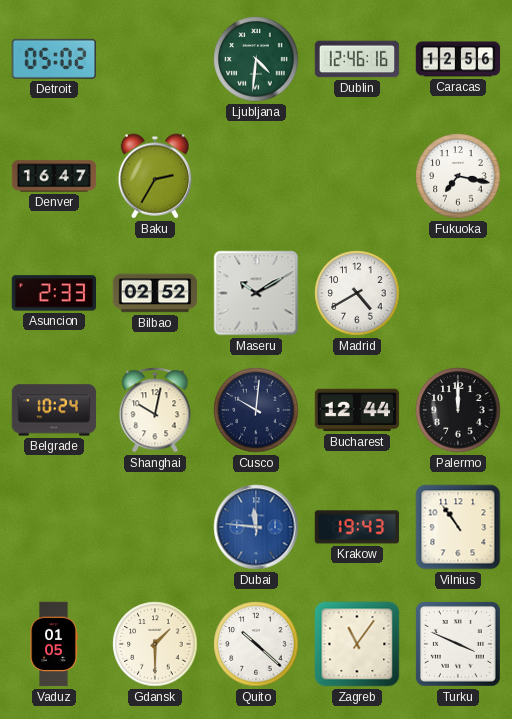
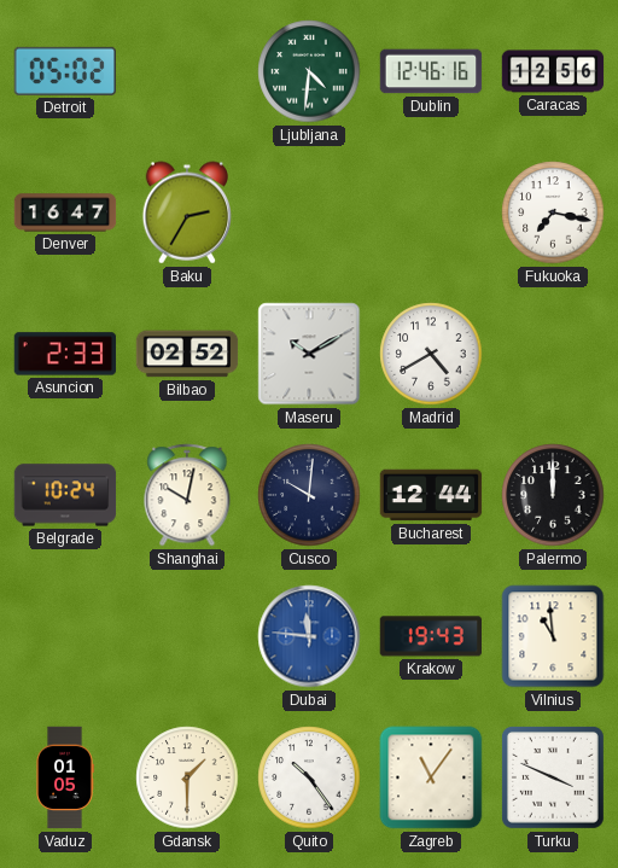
Vilnius: 10:54 -> 10:59 (553, 636)
Quito: 10:22 -> 10:24 (309, 777)
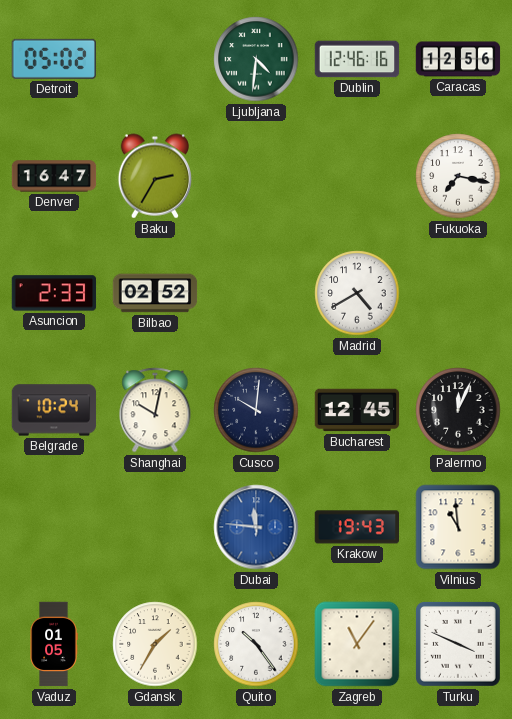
Maseru: 10:10 -> none (309, 354)
Bucharest: 12:44 -> 12:45 (357, 410)
Palermo: 12:00 -> 12:04 (458, 410)
Gdansk: 1:30 -> 1:35 (155, 644)
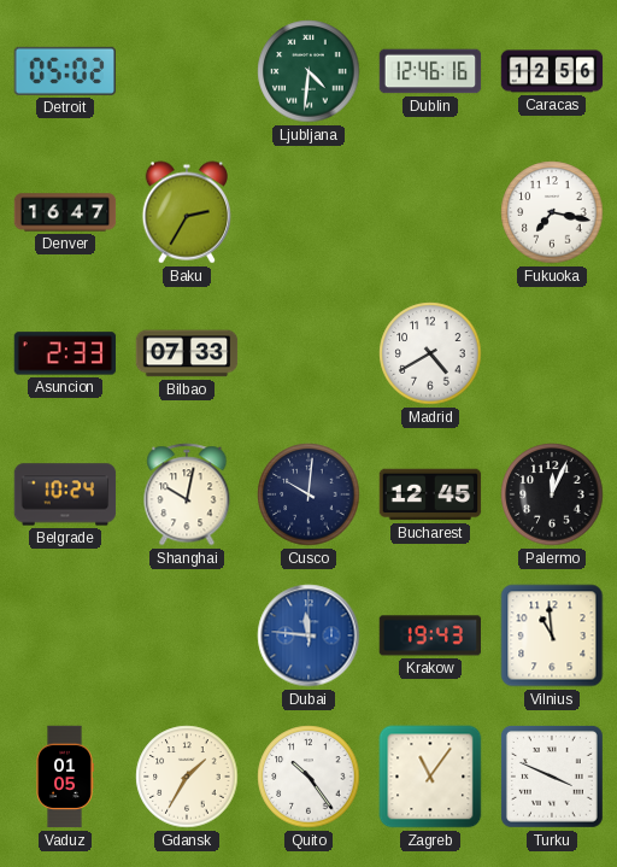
Bilbao: 02:52 -> 07:33 (187, 353)
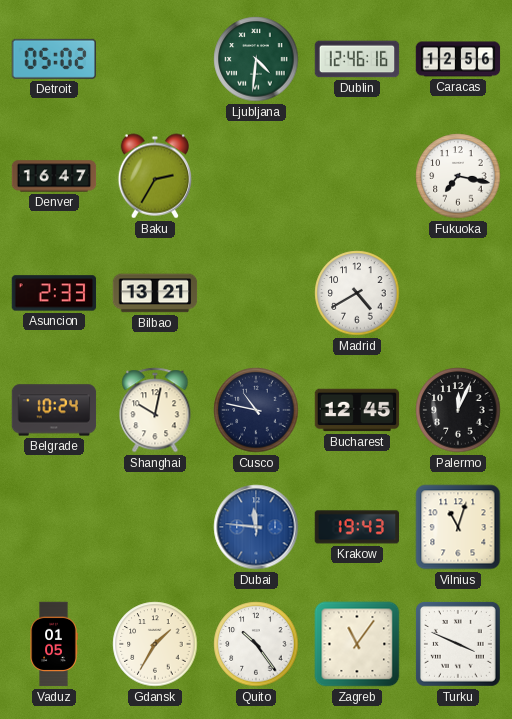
Bilbao: 07:33 -> 13:21 (155, 293)
Cusco: 10:01 -> 10:47 (256, 410)
Vilnius: 10:59 -> 11:03 (458, 527)
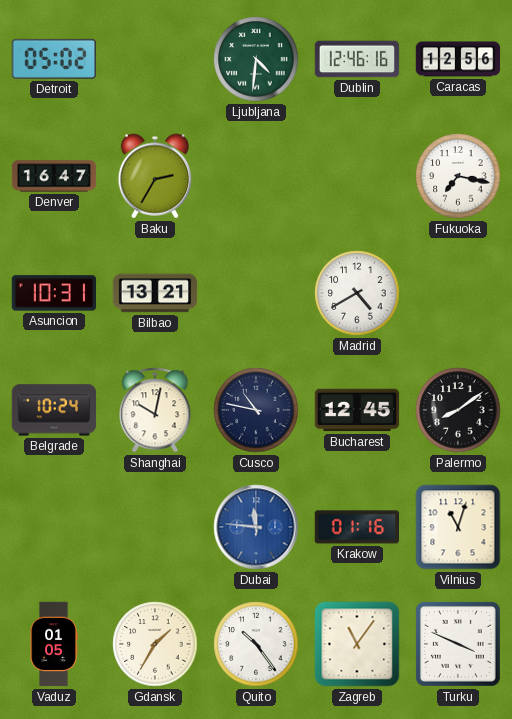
Asuncion: 2:33 -> 10:31 (54, 293)
Palermo: 12:04 -> 8:09 (458, 410)
Krakow: 19:43 -> 01:16 (357, 527)
